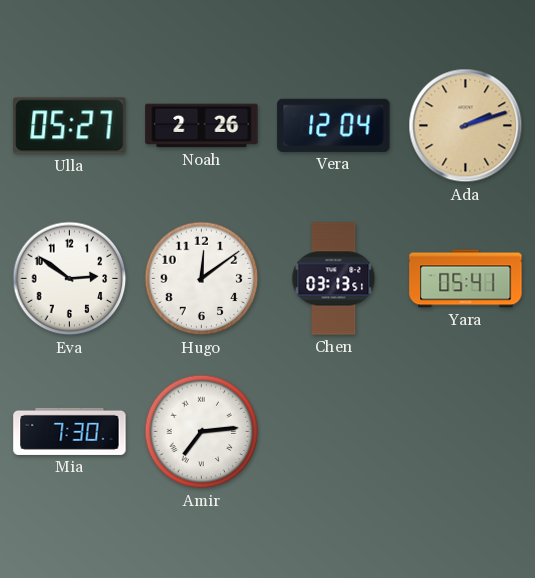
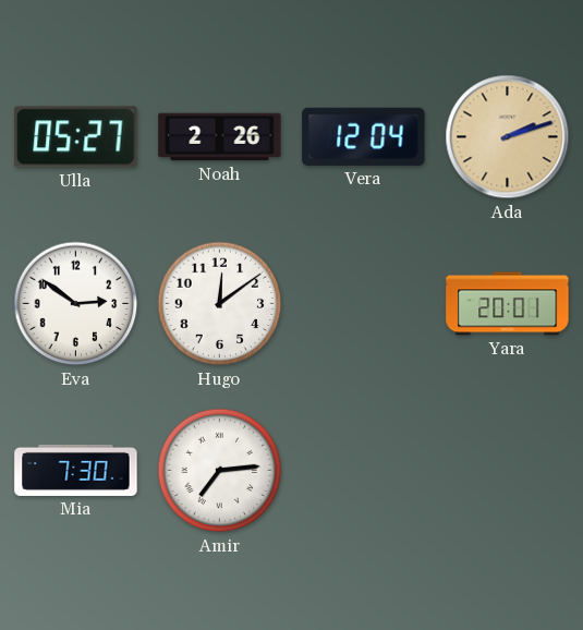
Chen: 03:13 -> none (334, 279)
Yara: 05:41 -> 20:01 (508, 304)
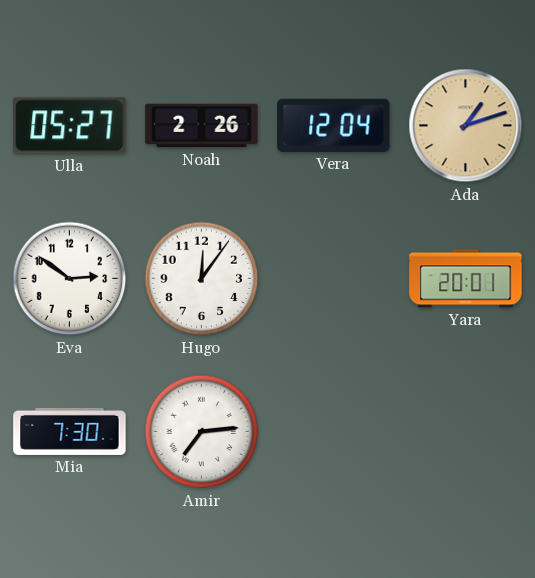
Ada: 2:12 -> 1:12 (466, 126)
Hugo: 12:09 -> 12:06 (202, 279)
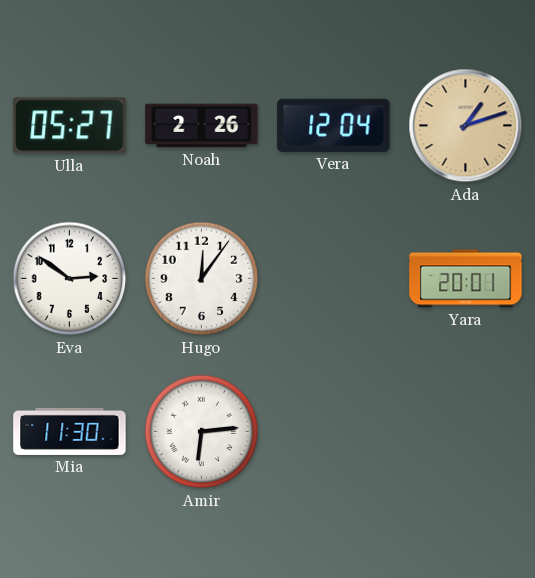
Mia: 7:30 -> 11:30 (70, 431)
Amir: 7:14 -> 6:14 (202, 432)
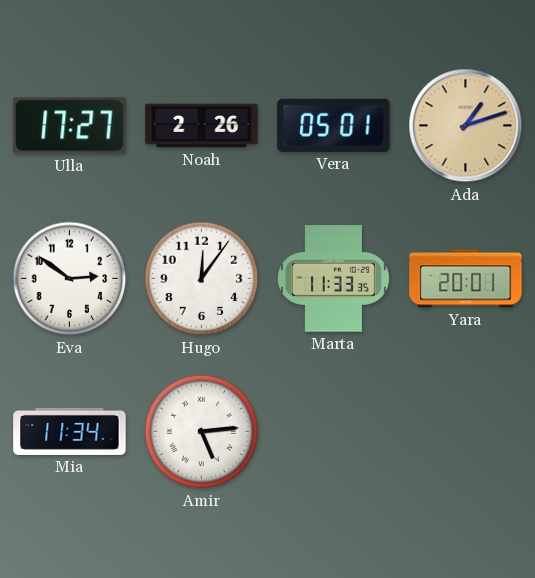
Ulla: 05:27 -> 17:27 (70, 126)
Vera: 12:04 -> 05:01 (334, 125)
Marta: none -> 11:33 (333, 279)
Mia: 11:30 -> 11:34 (70, 431)
Amir: 6:14 -> 5:14 (202, 432)
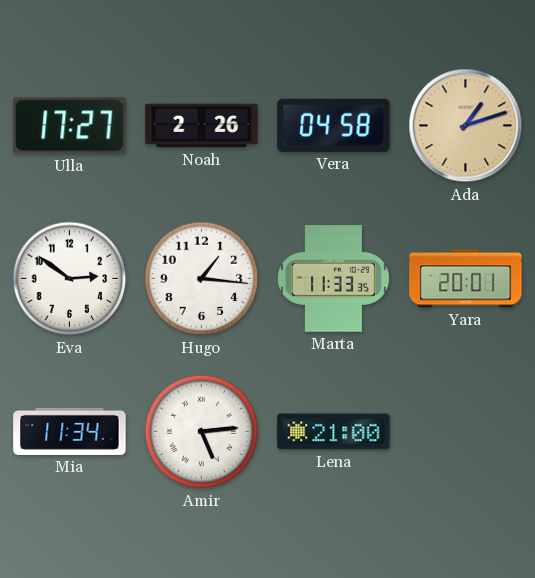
Vera: 05:01 -> 04:58 (334, 125)
Hugo: 12:06 -> 1:16 (202, 279)
Lena: none -> 21:00 (334, 432)
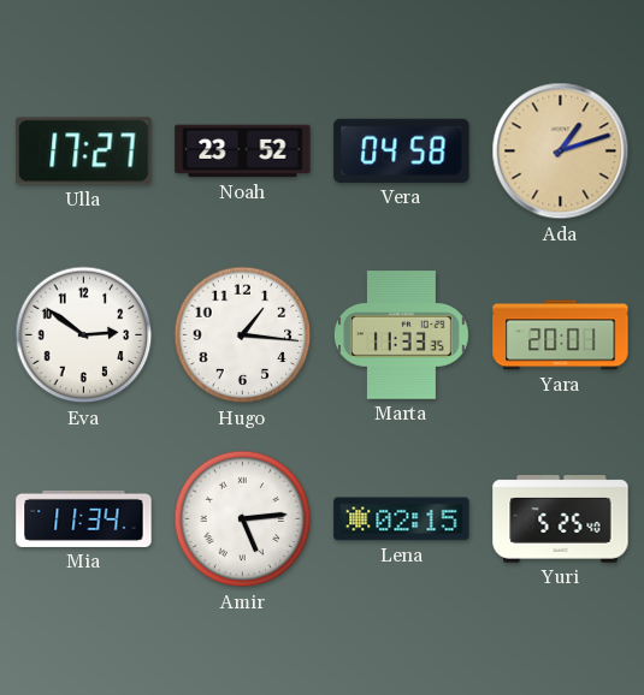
Noah: 2:26 -> 23:52 (243, 152)
Lena: 21:00 -> 02:15 (402, 519)
Yuri: none -> 5:25 (561, 519)
